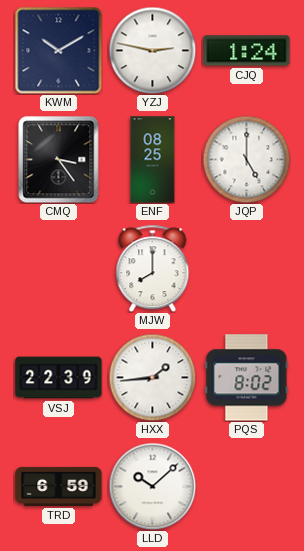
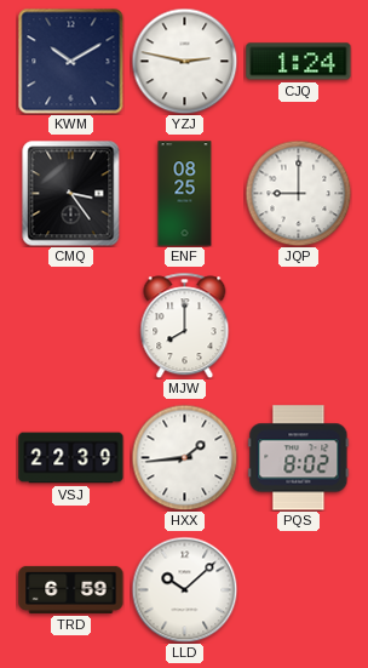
JQP: 5:00 -> 9:00 (298, 193)
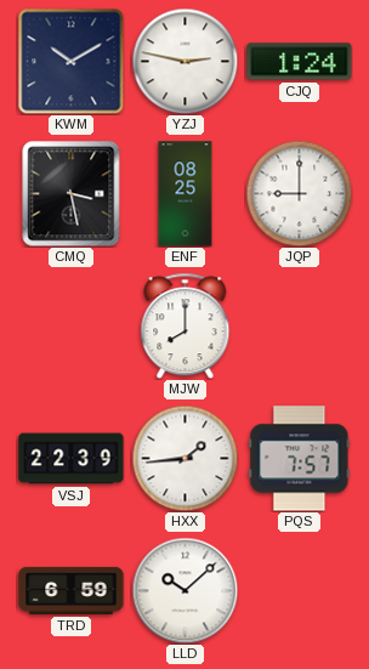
CMQ: 3:24 -> 3:28 (72, 193)
PQS: 8:02 -> 7:57 (300, 459)
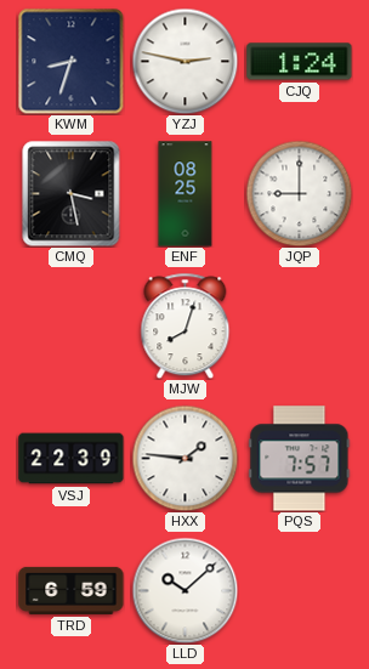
KWM: 10:10 -> 8:33 (70, 61)
MJW: 8:00 -> 8:03 (186, 325)
HXX: 1:44 -> 1:46 (184, 458)
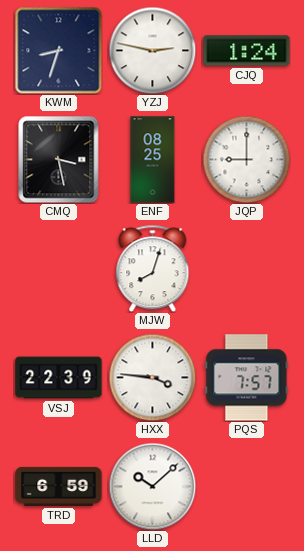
HXX: 1:46 -> 3:46 (152, 377)
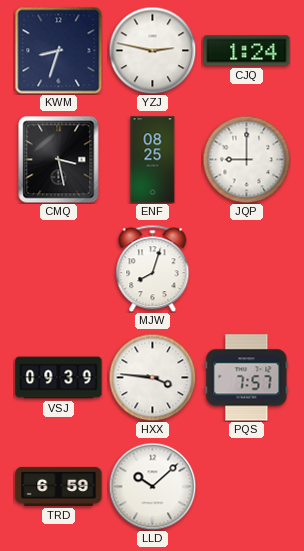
VSJ: 22:39 -> 09:39 (59, 378)
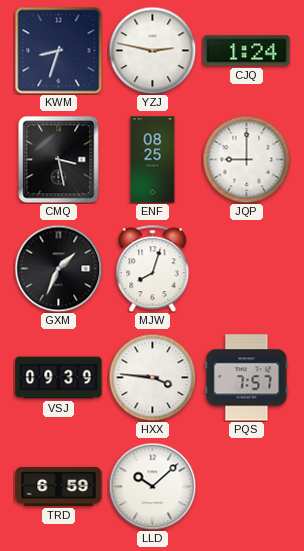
GXM: none -> 1:34 (58, 268)
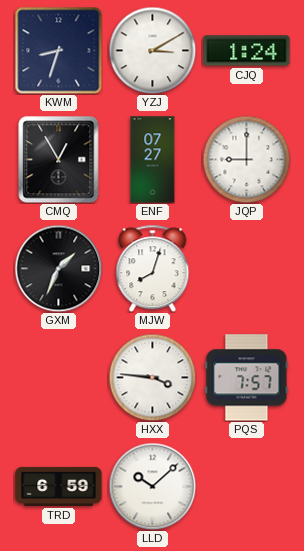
YZJ: 2:47 -> 3:10 (152, 50)
CMQ: 3:28 -> 12:55 (59, 159)
ENF: 08:25 -> 07:27 (153, 160)
VSJ: 09:39 -> none (59, 378)
